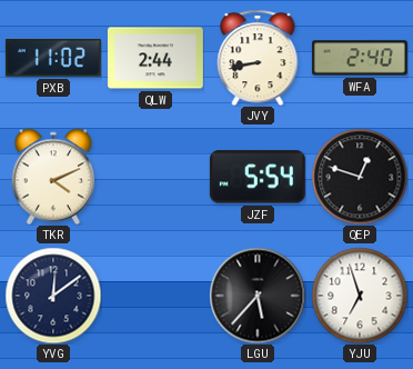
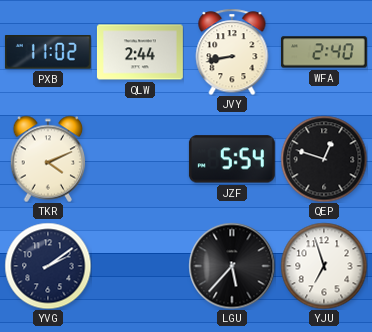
YVG: 12:09 -> 2:09 (48, 266)
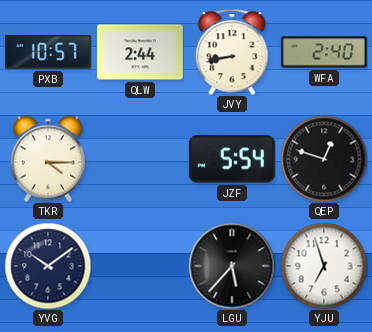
PXB: 11:02 -> 10:57 (48, 53)
TKR: 4:11 -> 4:15 (48, 159)
YVG: 2:09 -> 10:09 (48, 266)
